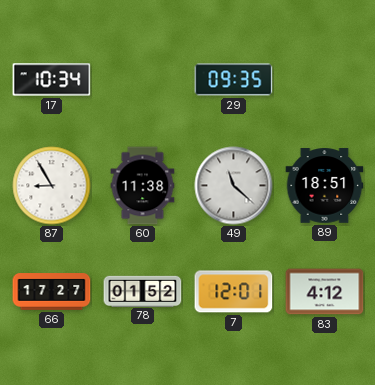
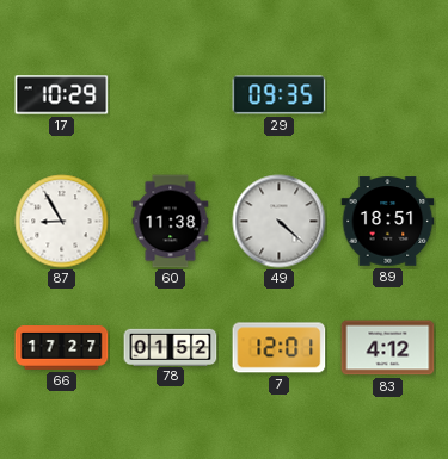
17: 10:34 -> 10:29 (62, 95)
49: 11:22 -> 4:22 (280, 222)
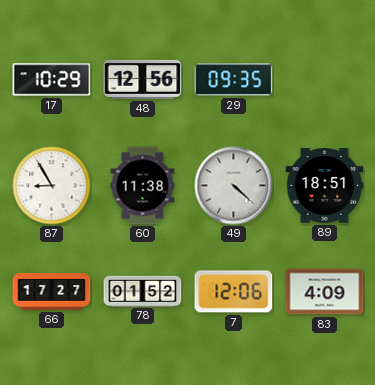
48: none -> 12:56 (143, 79)
7: 12:01 -> 12:06 (234, 292)
83: 4:12 -> 4:09 (325, 292)
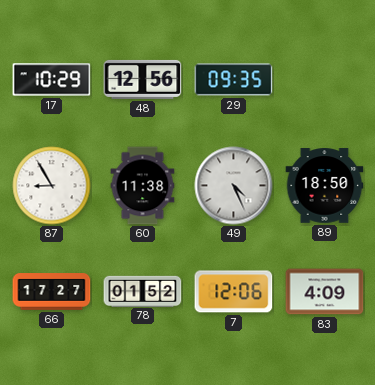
49: 4:22 -> 4:26 (234, 186)
89: 18:51 -> 18:50 (325, 186)
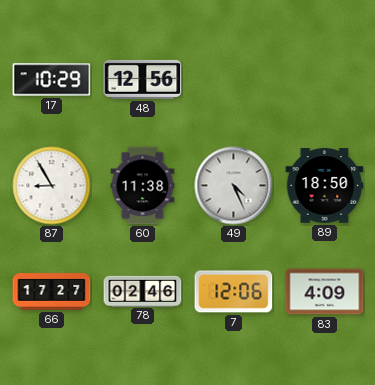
29: 09:35 -> none (234, 80)
78: 01:52 -> 02:46 (143, 291)
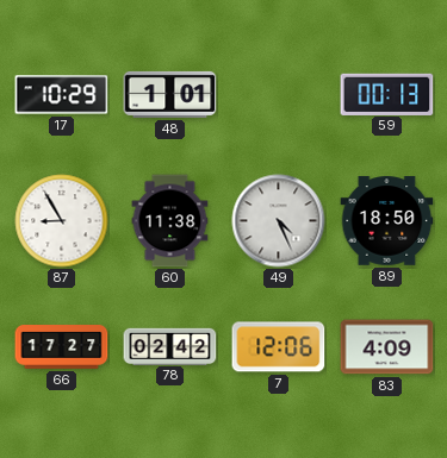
48: 12:56 -> 1:01 (170, 94)
59: none -> 00:13 (387, 94)
78: 02:46 -> 02:42 (170, 346)
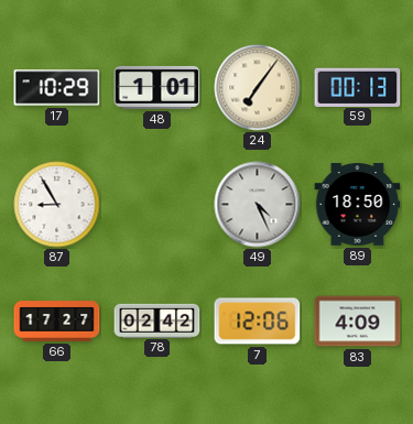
24: none -> 7:06 (258, 88)
60: 11:38 -> none (170, 221)
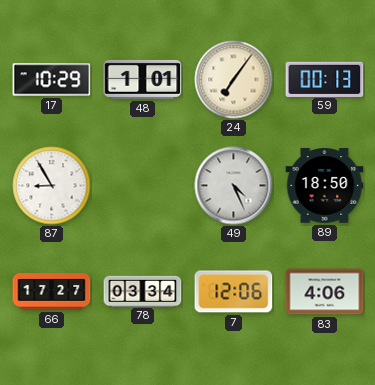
78: 02:42 -> 03:34 (143, 291)
83: 4:09 -> 4:06 (325, 292)
